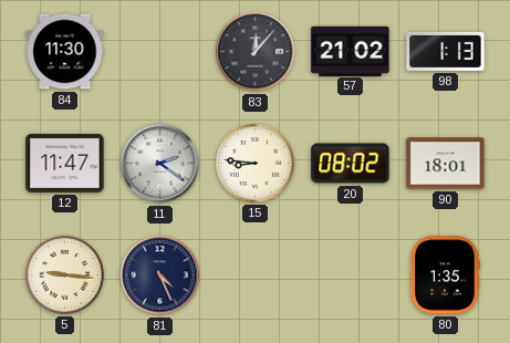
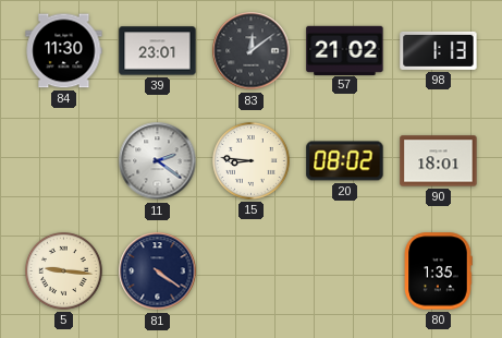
39: none -> 23:01 (158, 51)
83: 12:07 -> 12:09 (252, 51)
12: 11:47 -> none (65, 163)
81: 4:26 -> 4:21 (158, 271)
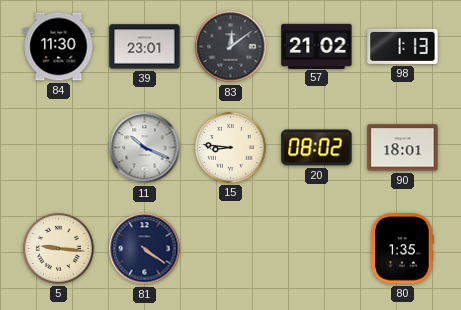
11: 2:21 -> 10:19 (145, 148)
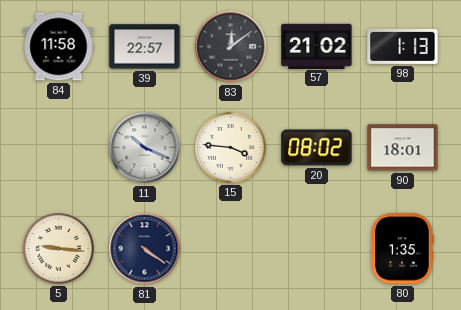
84: 11:30 -> 11:58 (59, 47)
39: 23:01 -> 22:57 (145, 47)
15: 8:46 -> 3:46 (231, 148)
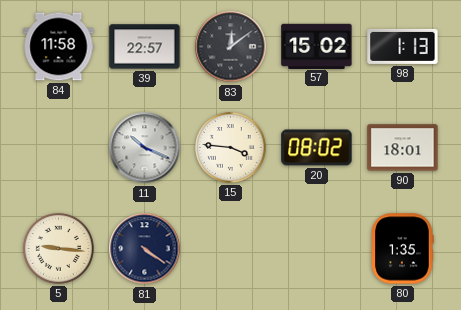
57: 21:02 -> 15:02 (317, 46)
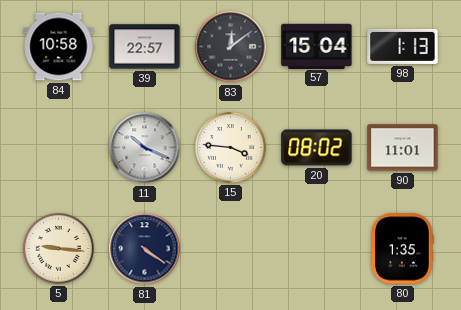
84: 11:58 -> 10:58 (59, 47)
57: 15:02 -> 15:04 (317, 46)
90: 18:01 -> 11:01 (403, 148)
